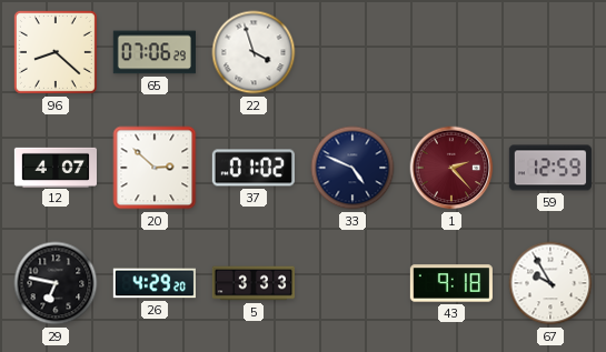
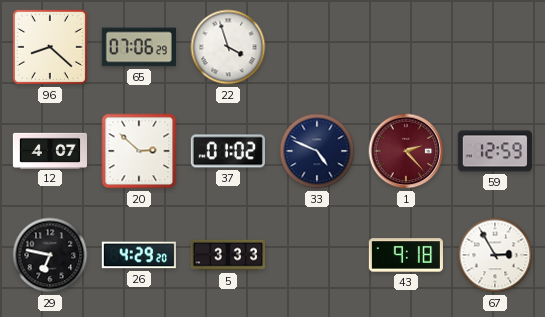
67: 9:55 -> 2:55 (495, 255)
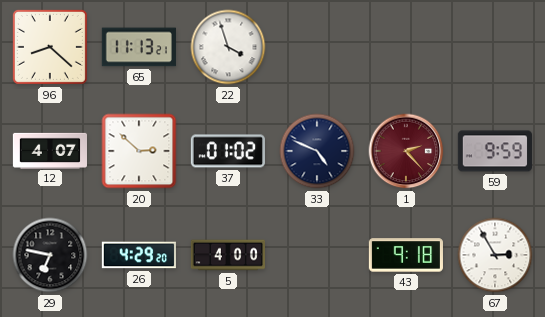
65: 07:06 -> 11:13 (139, 47)
59: 12:59 -> 9:59 (495, 151)
5: 3:33 -> 4:00 (227, 255)
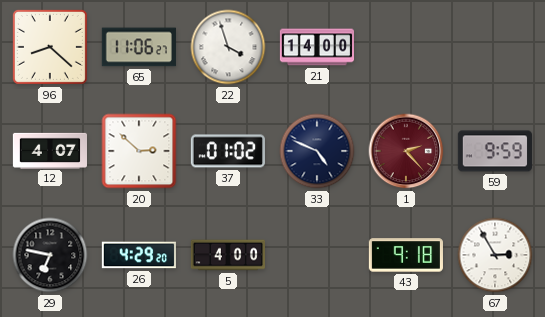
65: 11:13 -> 11:06 (139, 47)
21: none -> 14:00 (316, 47)
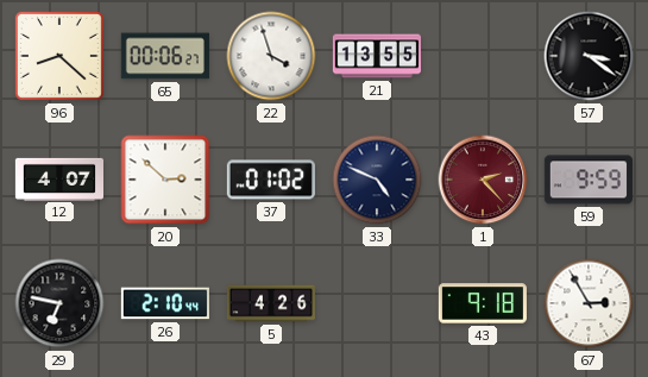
65: 11:06 -> 00:06 (165, 56)
21: 14:00 -> 13:55 (376, 56)
57: none -> 3:21 (589, 56)
26: 4:29 -> 2:10 (165, 303)
5: 4:00 -> 4:26 (270, 303)
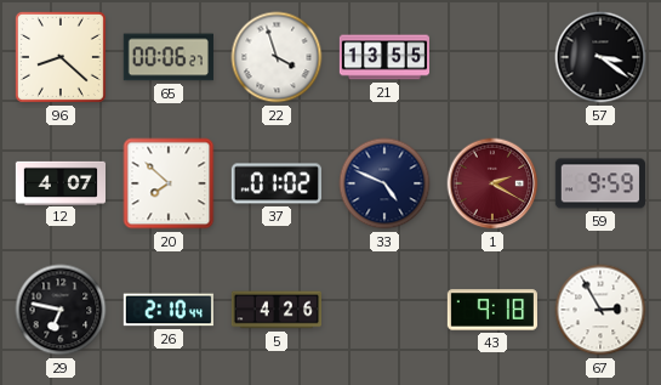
20: 2:52 -> 7:52 (169, 183)
1: 2:23 -> 2:20 (492, 183)
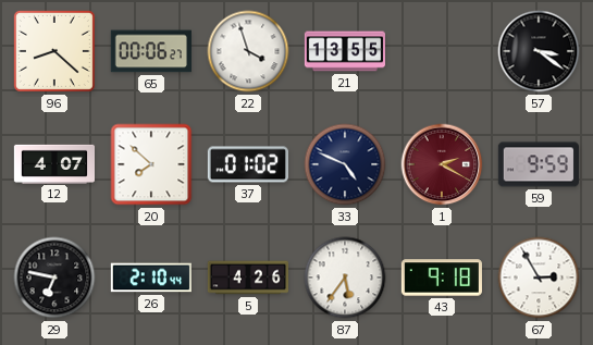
87: none -> 5:36 (345, 278)
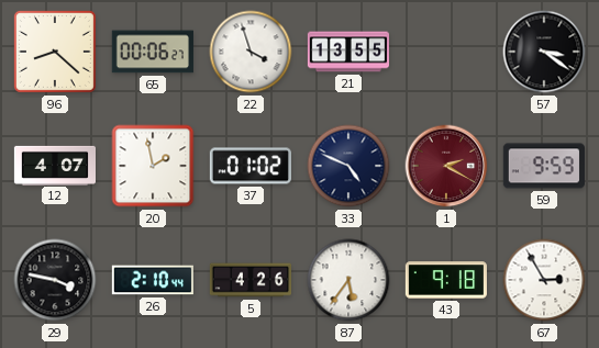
20: 7:52 -> 1:58 (153, 166)
29: 6:47 -> 3:47 (55, 280)
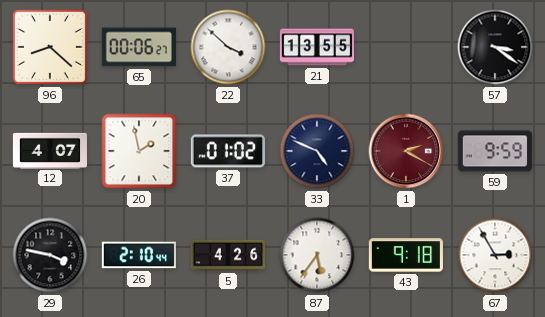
22: 3:57 -> 3:52 (228, 47)
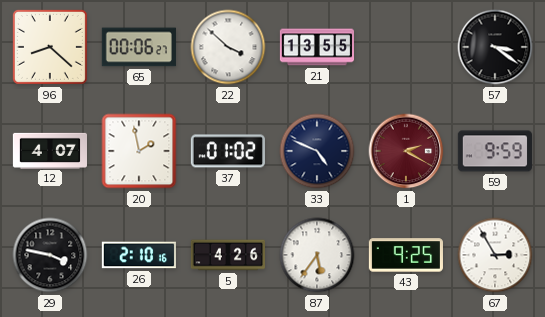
26: 2:10:44 -> 2:10:16 (139, 255)
43: 9:18 -> 9:25 (406, 255)
